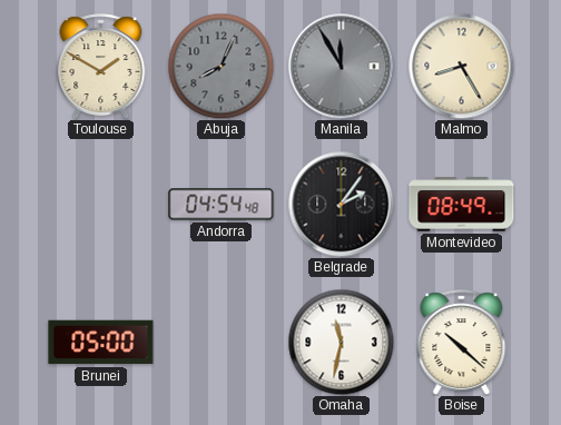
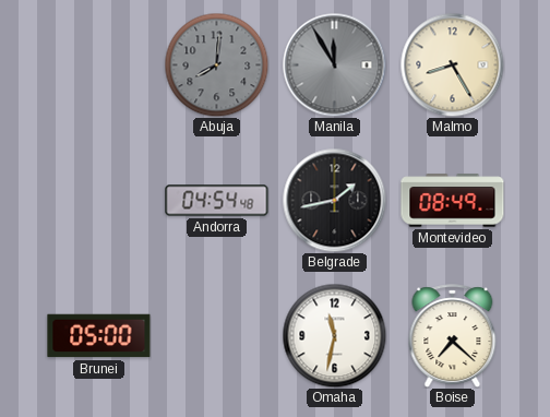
Toulouse: 1:50 -> none (101, 67)
Abuja: 8:04 -> 8:01 (216, 64)
Belgrade: 2:06 -> 1:43 (334, 200)
Boise: 10:22 -> 7:22 (453, 336)
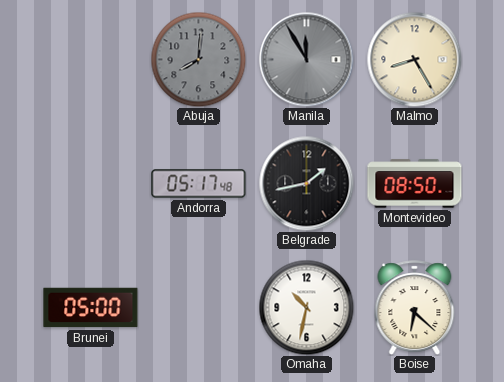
Andorra: 04:54 -> 05:17 (199, 184)
Montevideo: 08:49 -> 08:50 (415, 184)
Omaha: 11:32 -> 10:32 (306, 307)
Boise: 7:22 -> 6:22 (415, 308)
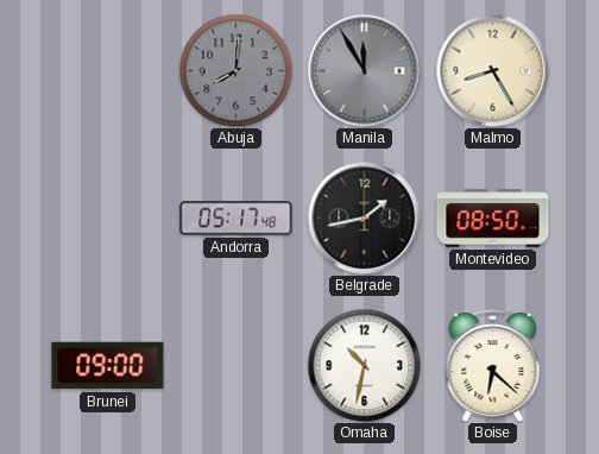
Brunei: 05:00 -> 09:00 (108, 366)
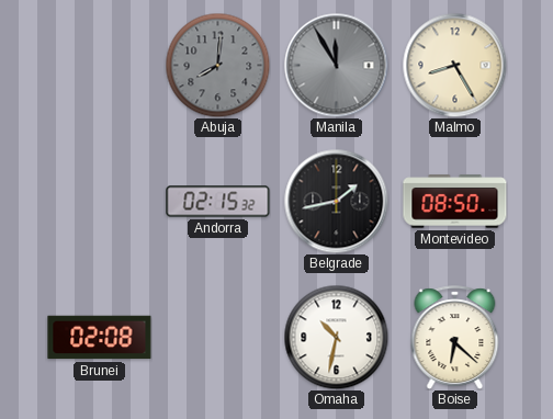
Andorra: 05:17 -> 02:15 (218, 202)
Brunei: 09:00 -> 02:08 (100, 338)
